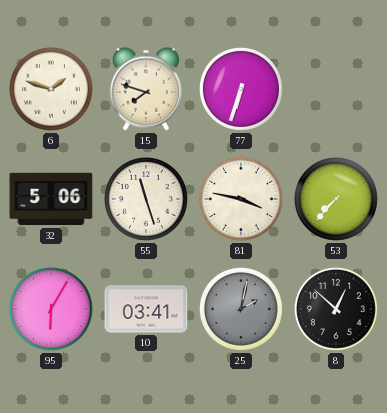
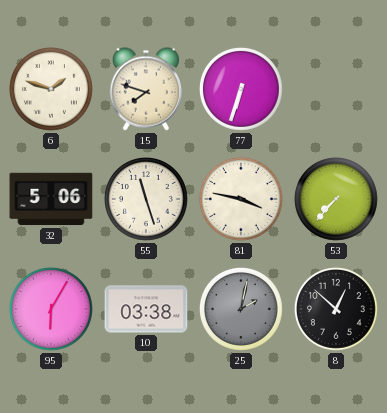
10: 03:41 -> 03:38 (146, 309)
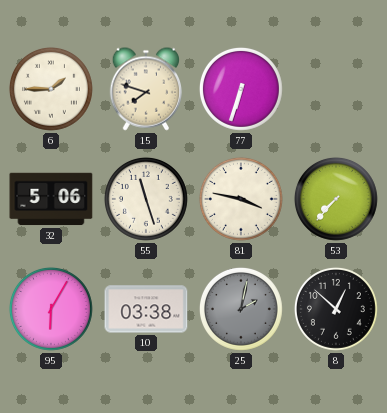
6: 1:48 -> 1:45 (51, 89)
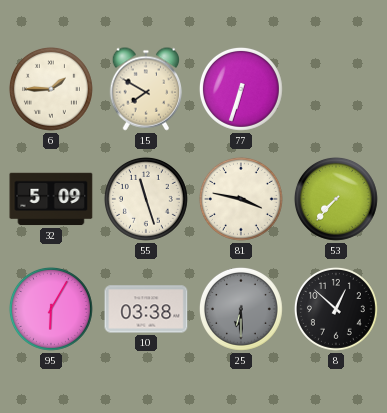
15: 7:48 -> 7:50 (145, 89)
32: 5:06 -> 5:09 (51, 199)
25: 2:02 -> 6:30 (241, 309)
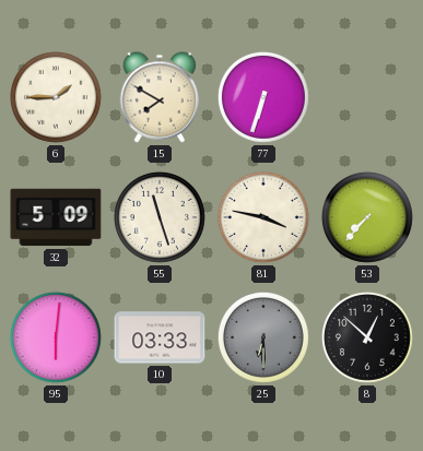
95: 6:05 -> 6:01 (56, 337)
10: 03:38 -> 03:33 (160, 337)
